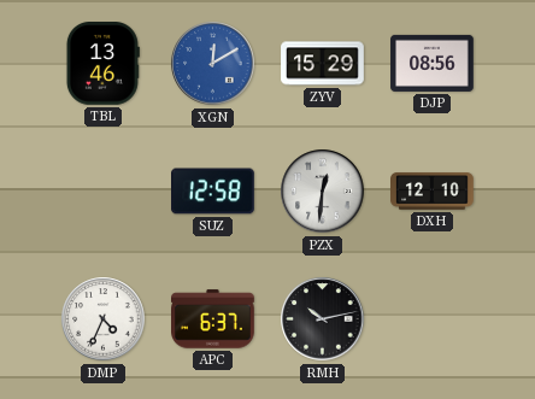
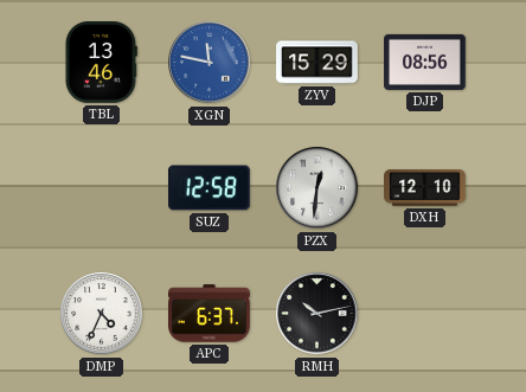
XGN: 12:10 -> 11:47 (210, 63)
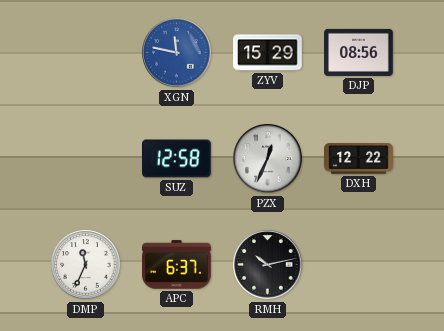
TBL: 13:46 -> none (101, 63)
PZX: 12:31 -> 12:34 (268, 159)
DXH: 12:10 -> 12:22 (359, 159)
DMP: 4:34 -> 11:34 (86, 265)
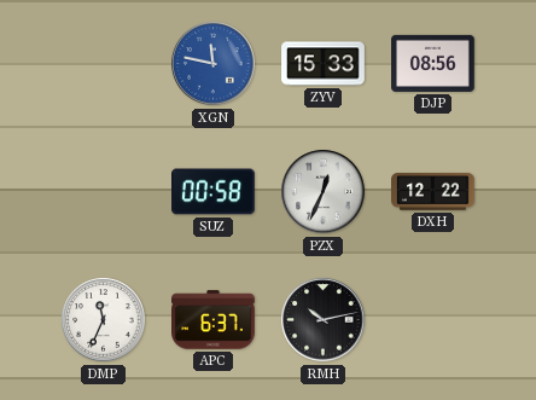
ZYV: 15:29 -> 15:33 (324, 64)
SUZ: 12:58 -> 00:58 (214, 192)
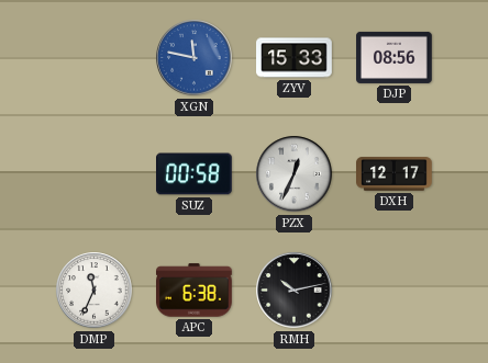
DXH: 12:22 -> 12:17 (395, 174)
APC: 6:37 -> 6:38 (195, 291)
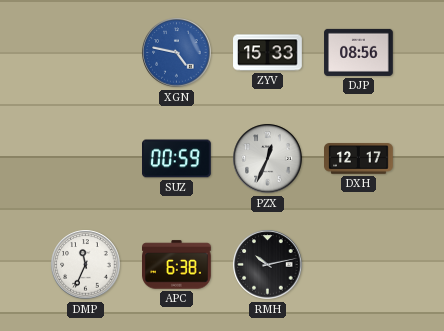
XGN: 11:47 -> 4:47 (177, 53)
SUZ: 00:58 -> 00:59 (177, 159)
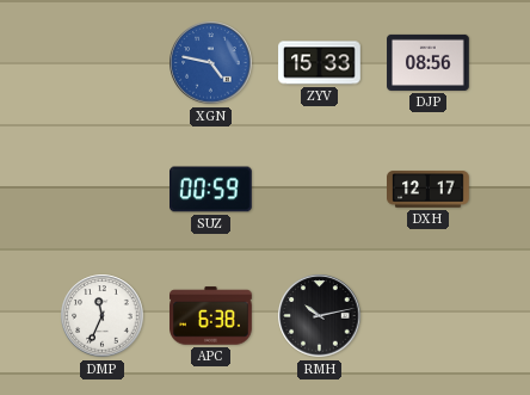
PZX: 12:34 -> none (268, 159)
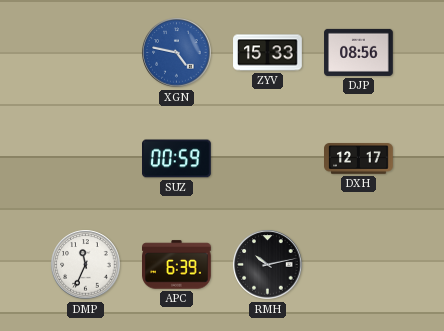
APC: 6:38 -> 6:39 (177, 265)
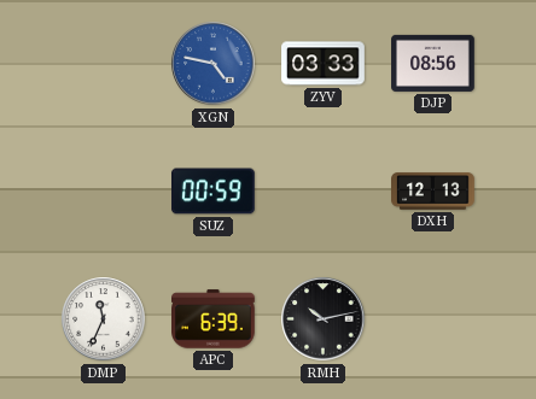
ZYV: 15:33 -> 03:33 (324, 64)
DXH: 12:17 -> 12:13 (433, 192)
